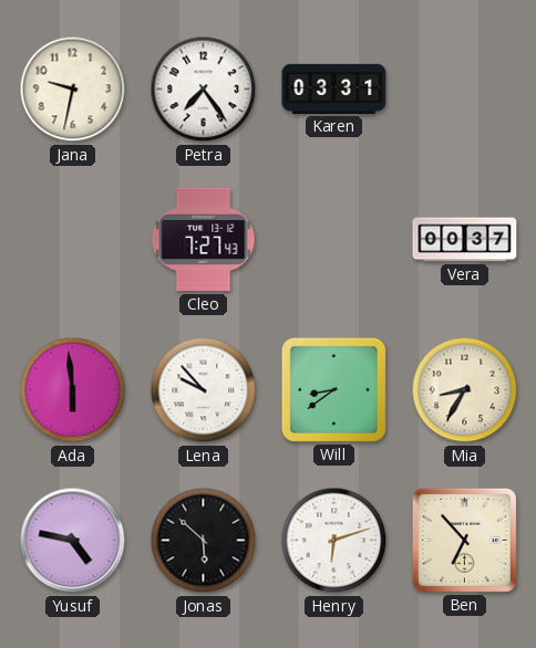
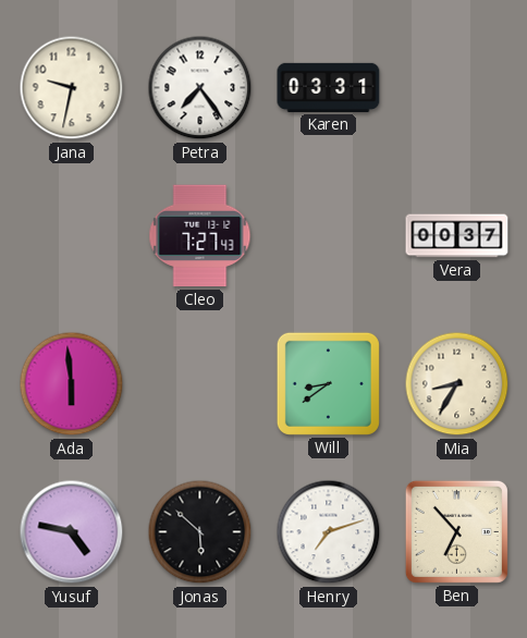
Lena: 9:53 -> none (204, 390)
Henry: 6:12 -> 7:12 (329, 532)
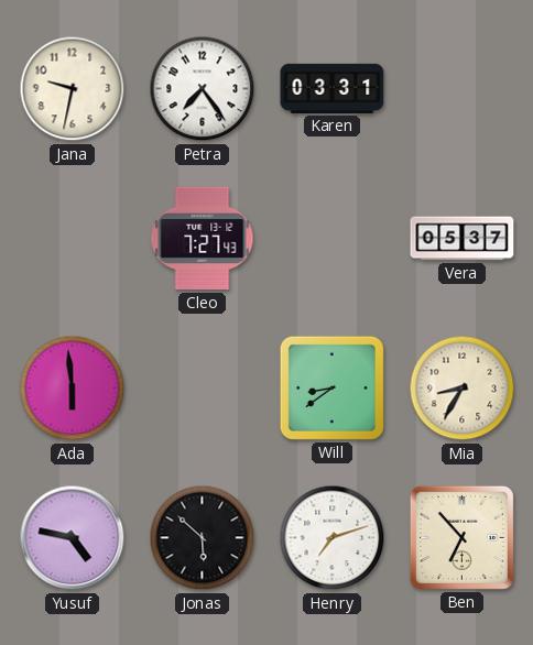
Vera: 00:37 -> 05:37 (463, 239)
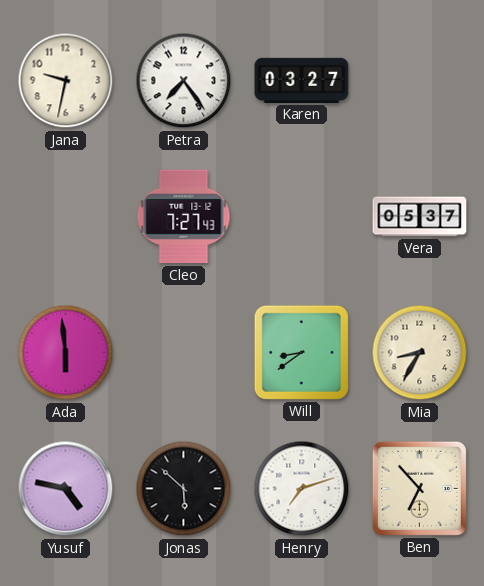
Karen: 03:31 -> 03:27 (302, 80)
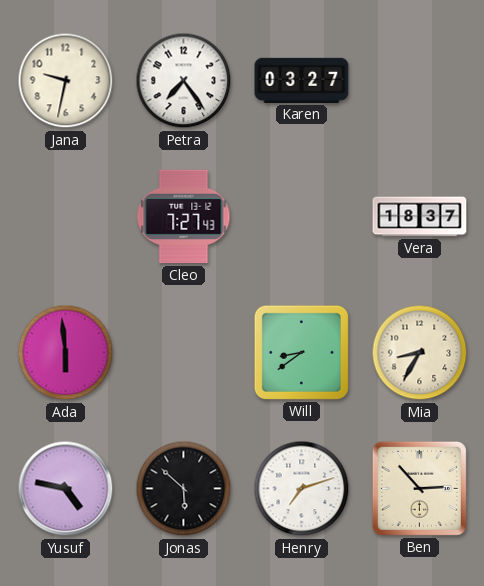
Vera: 05:37 -> 18:37 (420, 217)
Ben: 6:53 -> 2:53 (419, 488)
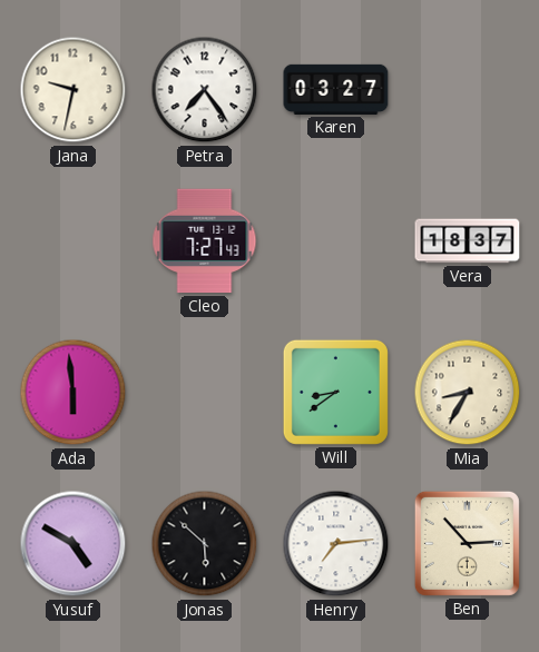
Yusuf: 4:47 -> 4:50 (73, 544)
Henry: 7:12 -> 7:14 (336, 544)
